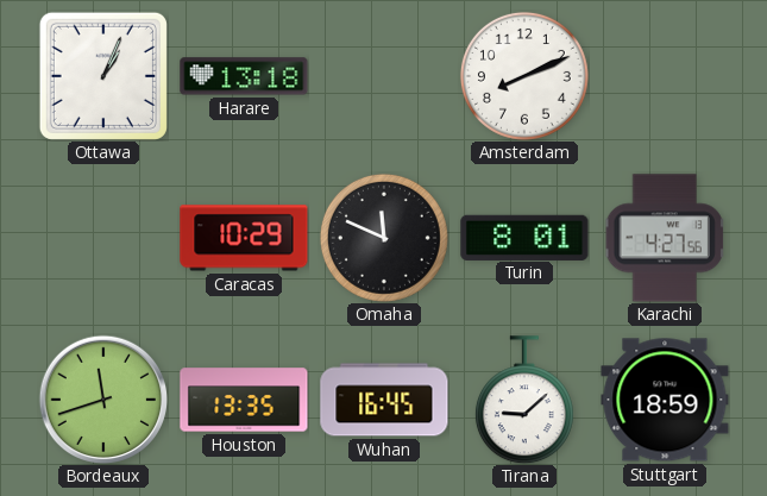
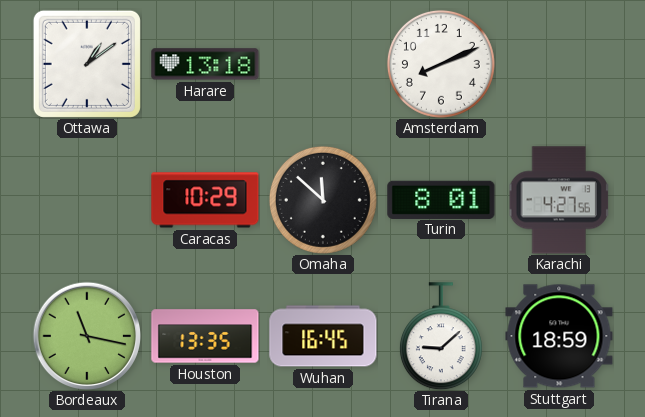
Ottawa: 1:04 -> 1:09 (87, 64)
Omaha: 11:49 -> 11:52 (323, 200)
Bordeaux: 11:42 -> 11:17 (86, 335)
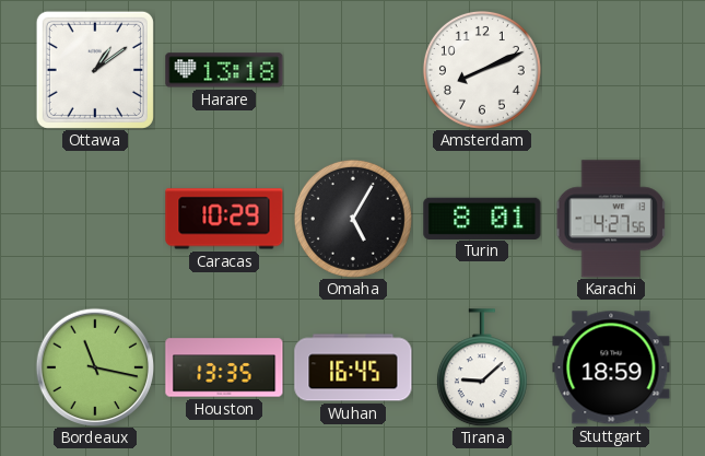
Omaha: 11:52 -> 5:05 (353, 219)
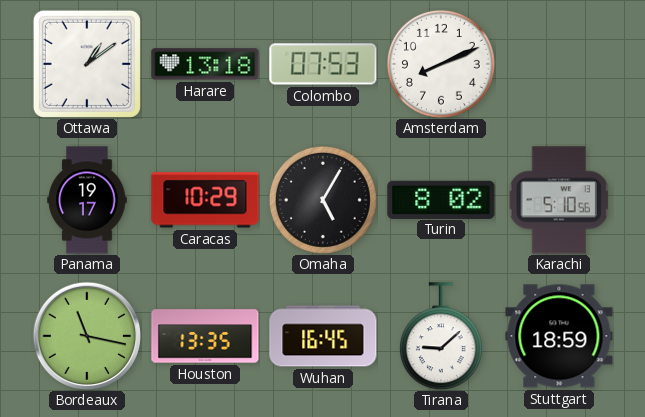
Colombo: none -> 07:53 (323, 64)
Panama: none -> 19:17 (87, 200)
Turin: 8:01 -> 8:02 (441, 199)
Karachi: 4:27 -> 5:10 (559, 200)
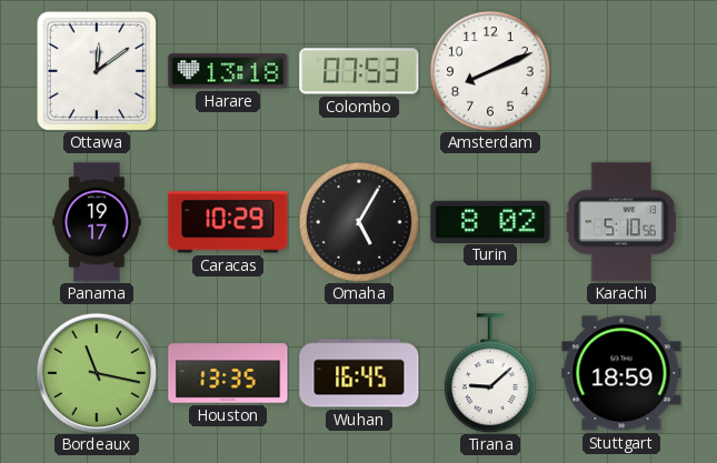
Ottawa: 1:09 -> 12:09 (97, 71)
